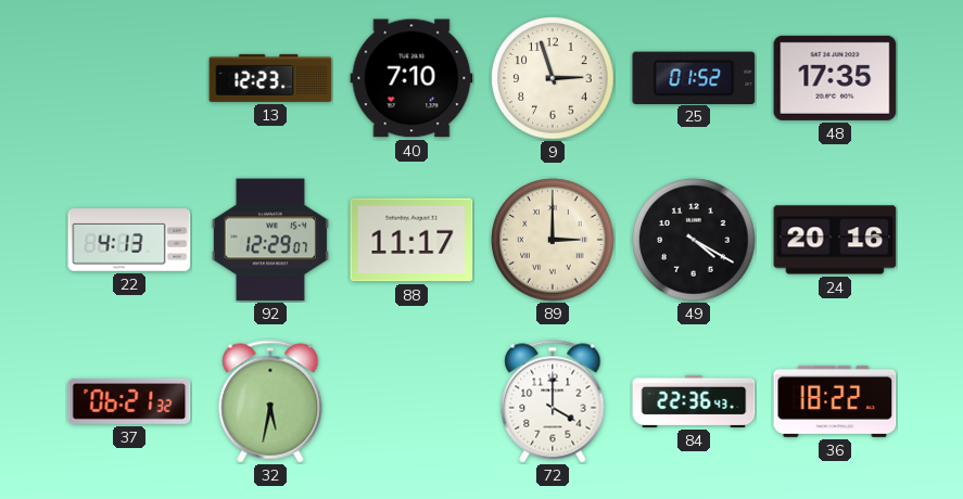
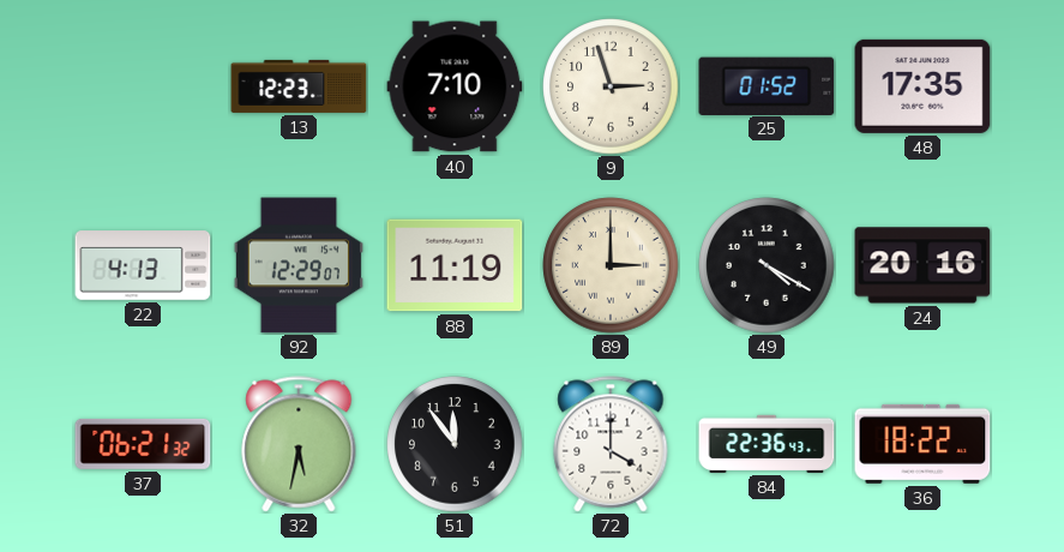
88: 11:17 -> 11:19 (455, 265)
51: none -> 11:54 (455, 444)
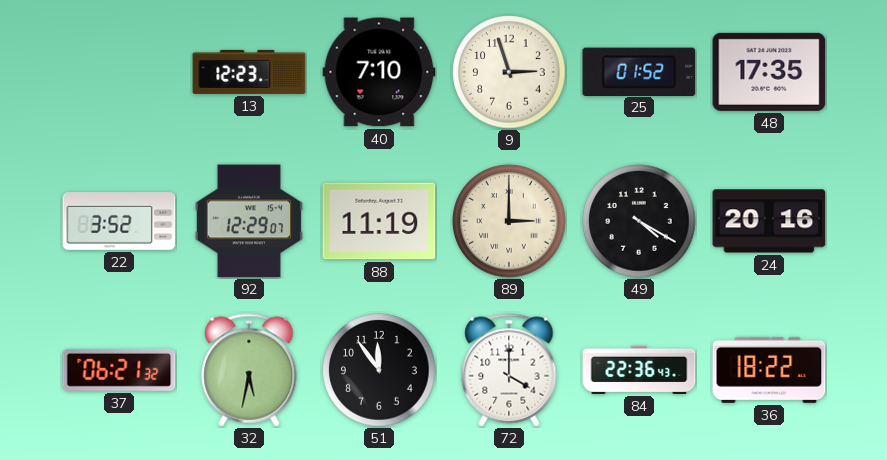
22: 4:13 -> 3:52 (119, 221)
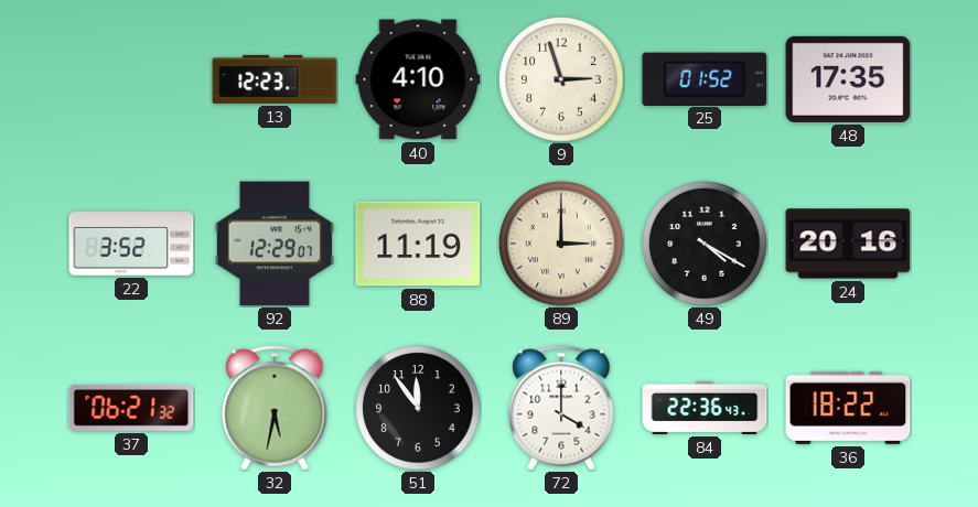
40: 7:10 -> 4:10 (418, 79)
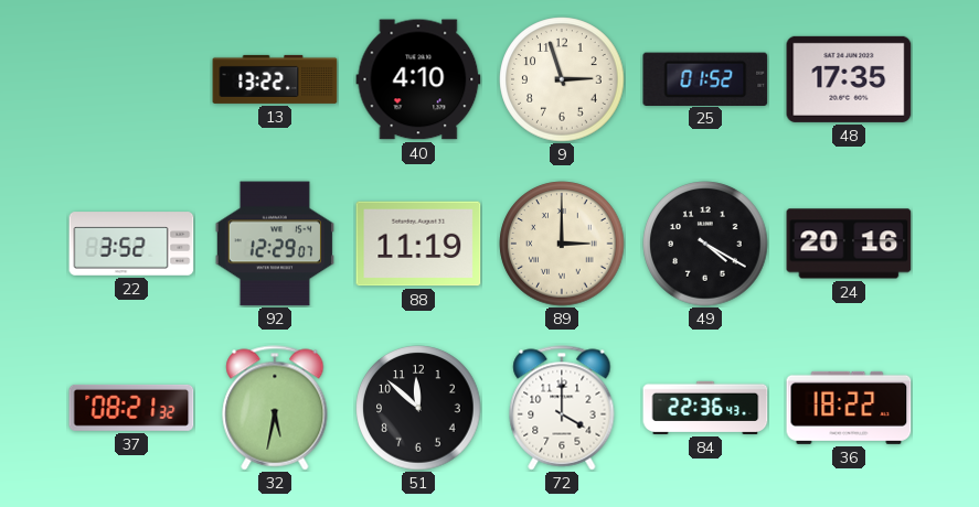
13: 12:23 -> 13:22 (275, 79)
37: 06:21 -> 08:21 (131, 408)
51: 11:54 -> 11:52 (418, 408)
